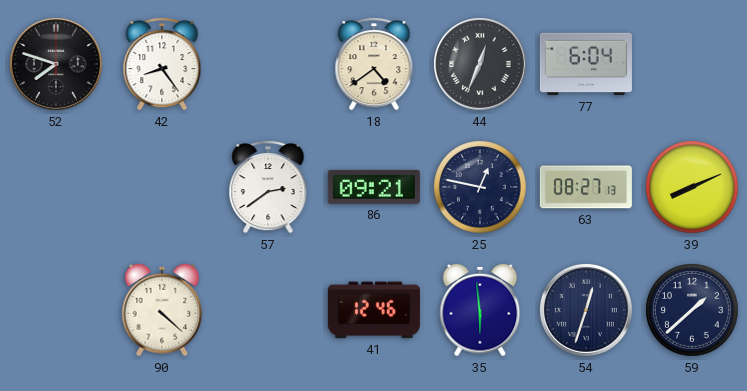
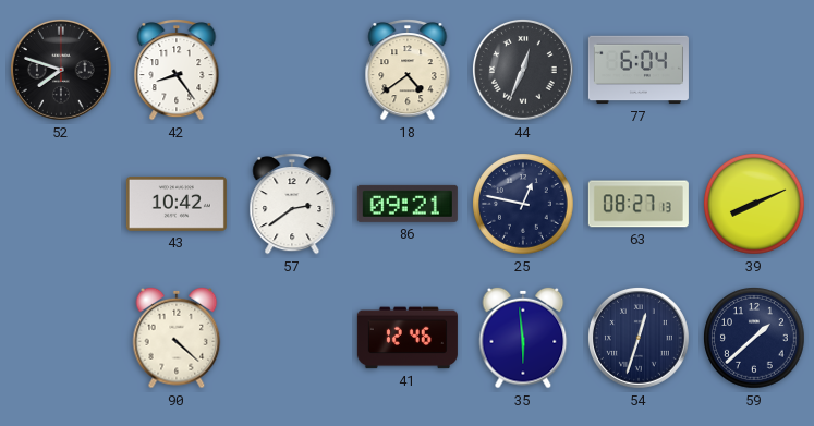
43: none -> 10:42 (177, 204)
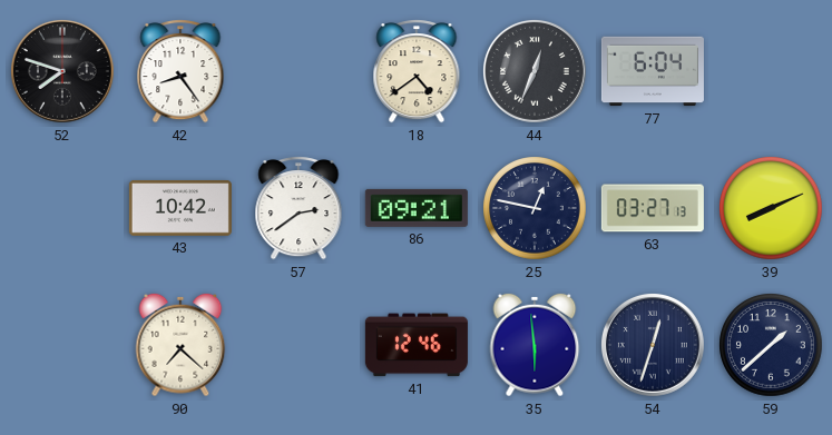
63: 08:27 -> 03:27 (653, 208)
90: 4:22 -> 7:22 (180, 345)
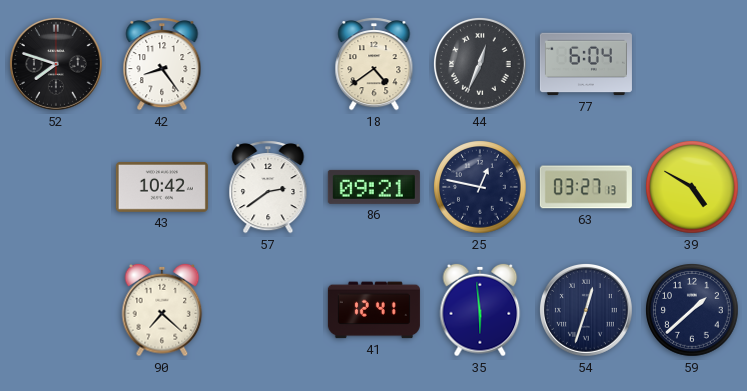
39: 8:11 -> 4:50 (692, 187)
41: 12:46 -> 12:41 (374, 310)
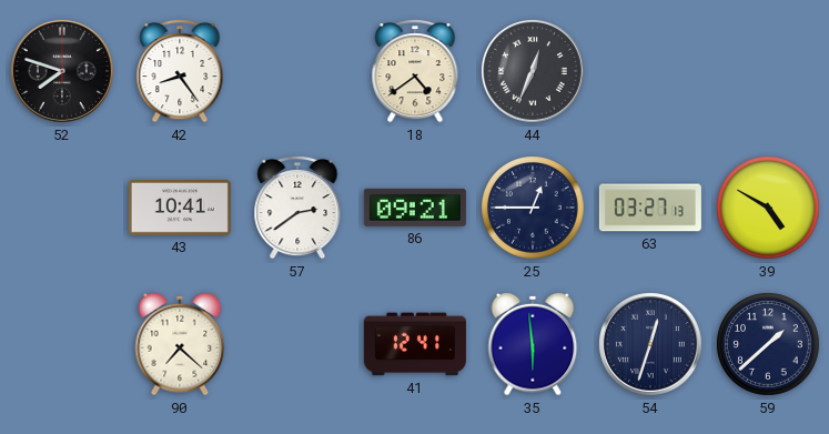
77: 6:04 -> none (586, 64)
43: 10:42 -> 10:41 (180, 208)
25: 12:47 -> 12:45 (533, 208)
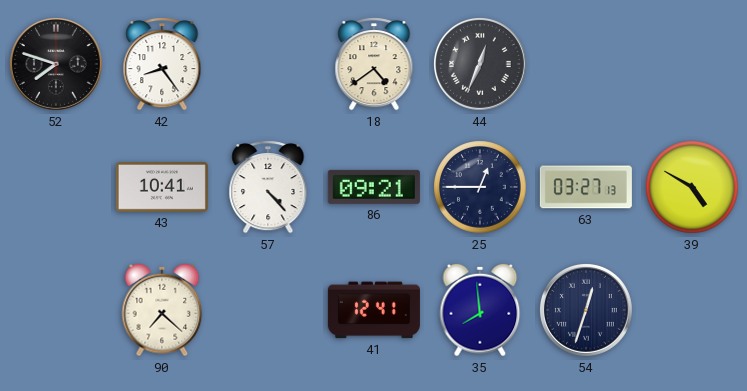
57: 2:39 -> 4:23 (268, 188)
35: 5:59 -> 7:59 (480, 310)
59: 1:38 -> none (768, 344)
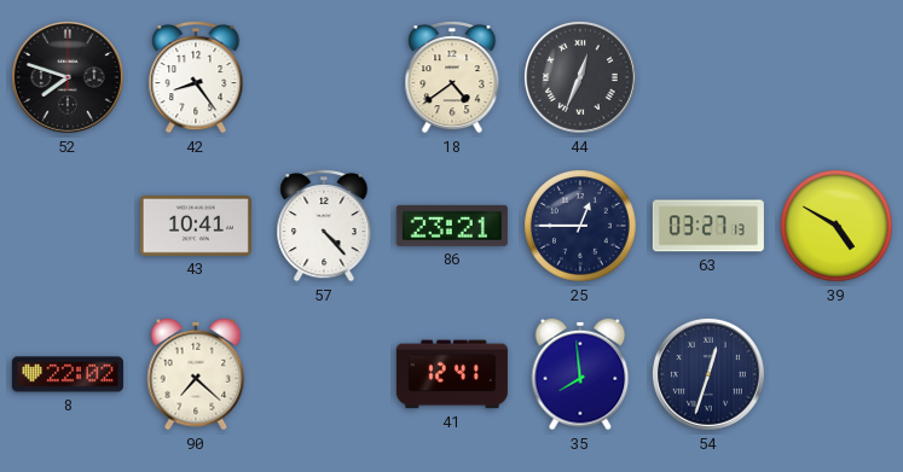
86: 09:21 -> 23:21 (452, 226)
8: none -> 22:02 (68, 374)
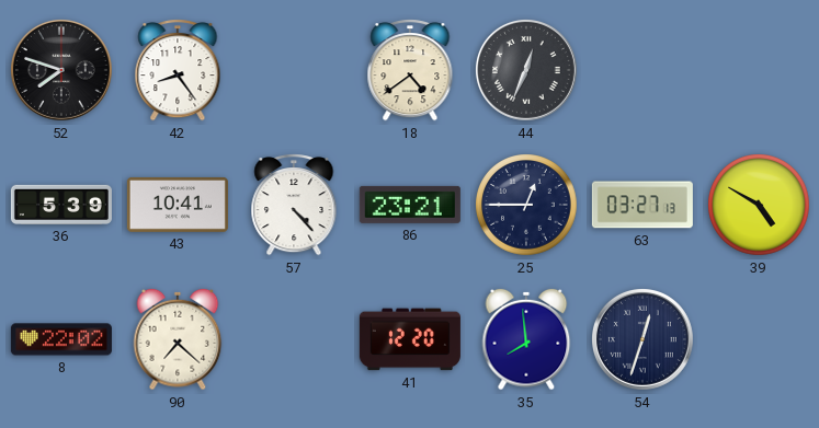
36: none -> 5:39 (61, 205)
41: 12:41 -> 12:20 (410, 339)
